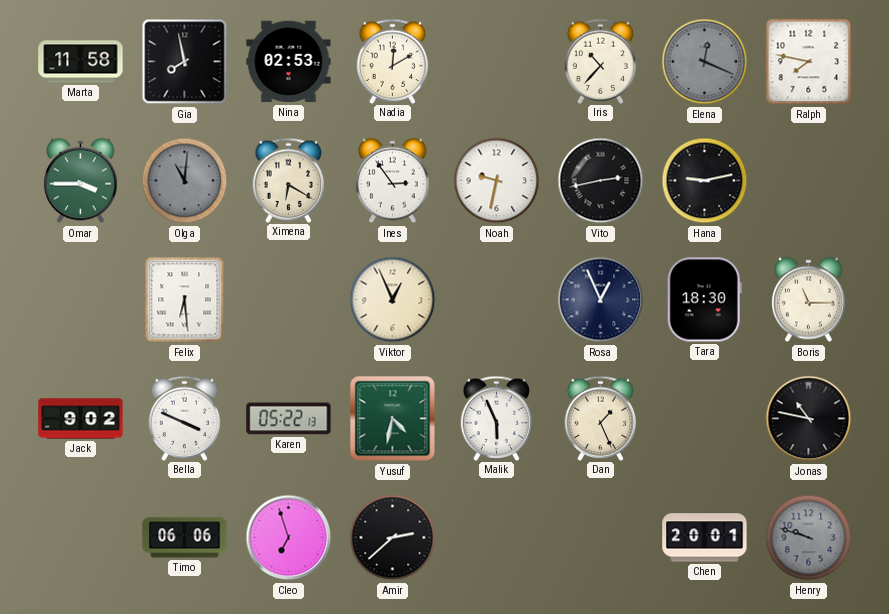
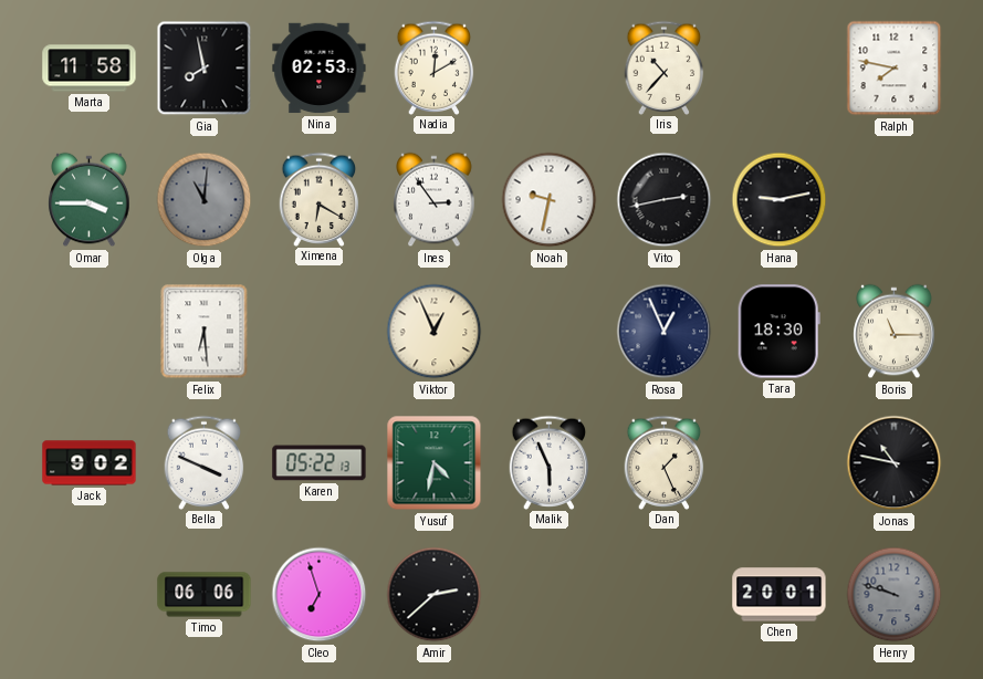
Elena: 12:19 -> none (705, 62)
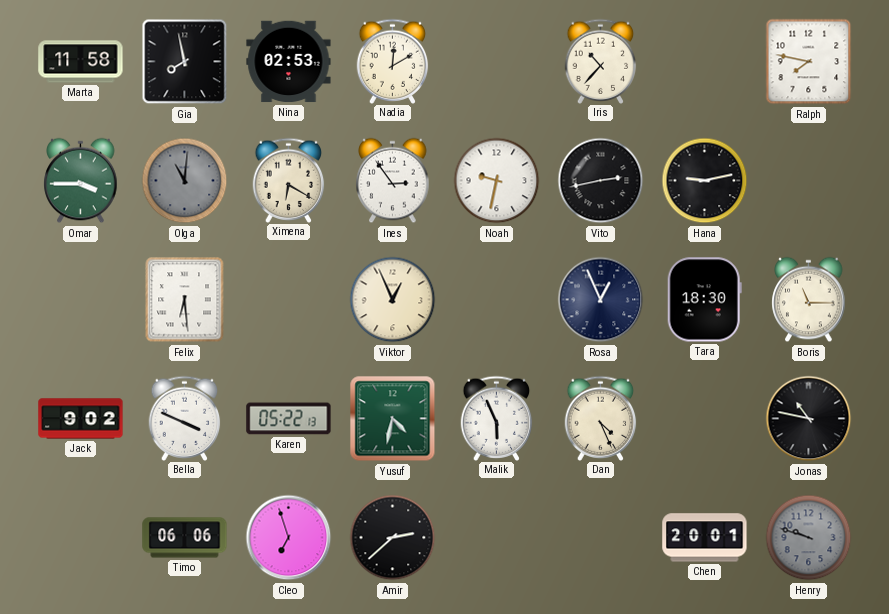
Dan: 1:26 -> 4:26 (601, 418)
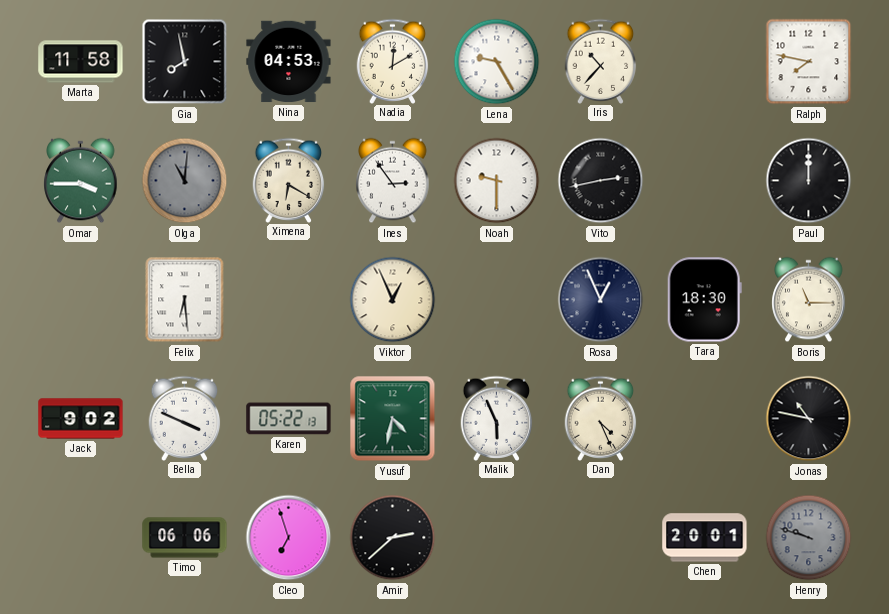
Nina: 02:53 -> 04:53 (289, 62)
Lena: none -> 9:25 (497, 62)
Noah: 9:32 -> 9:30 (497, 181)
Hana: 9:13 -> none (705, 181)
Paul: none -> 12:00 (809, 181)
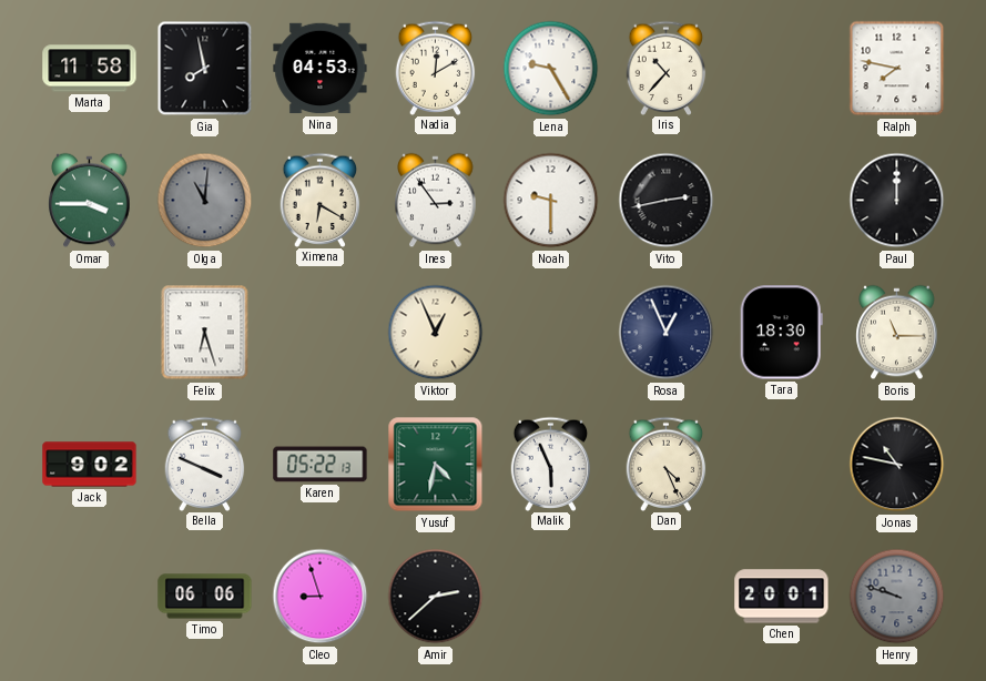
Felix: 6:29 -> 6:27 (205, 333)
Cleo: 6:57 -> 8:57 (321, 597)
